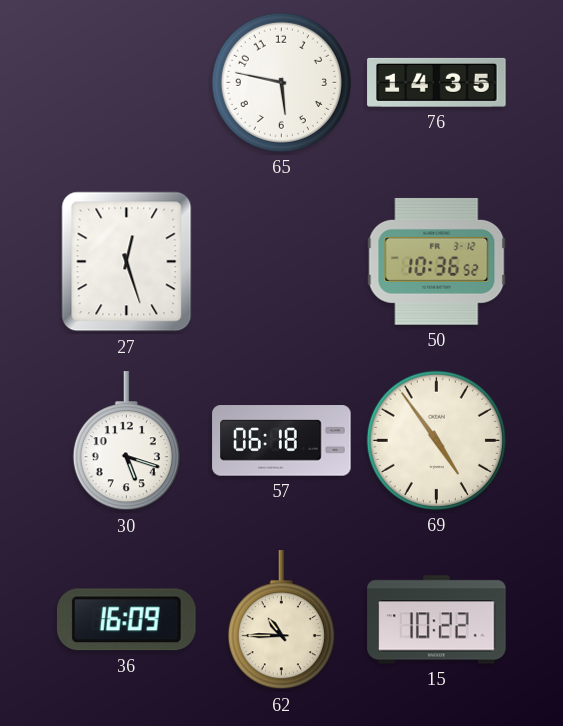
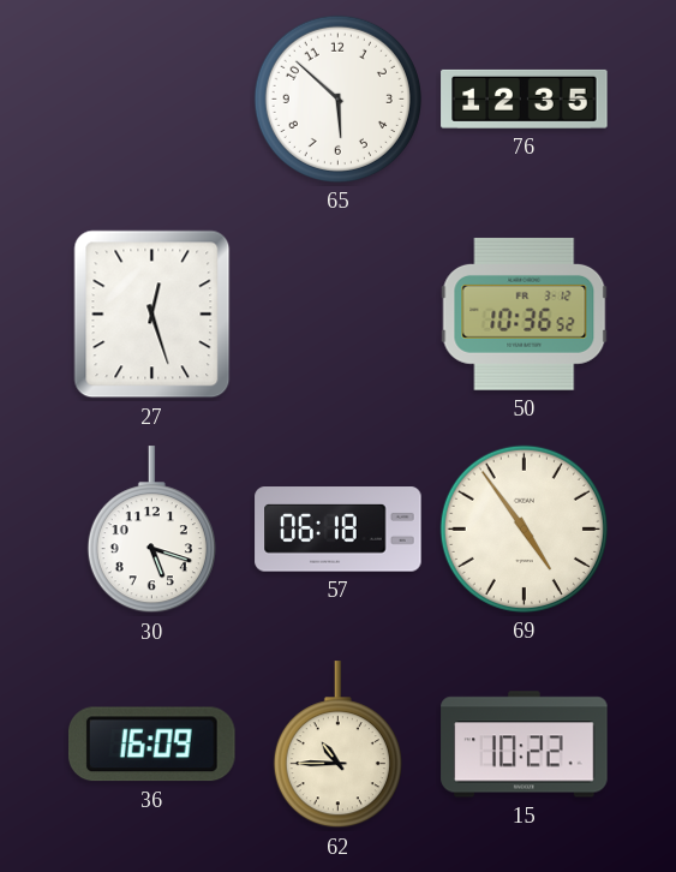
65: 5:47 -> 5:52 (337, 98)
76: 14:35 -> 12:35 (525, 98)
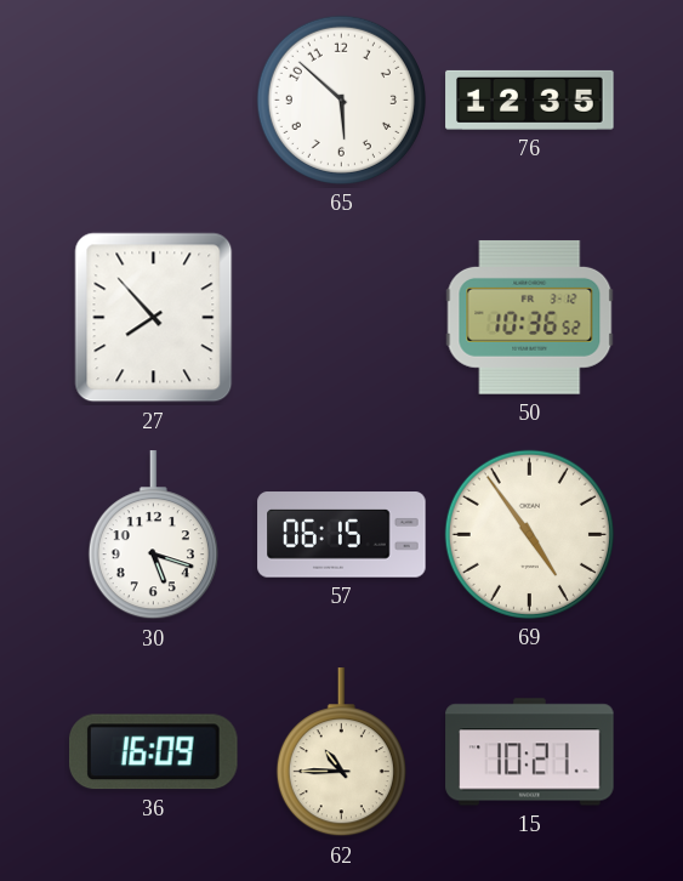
27: 12:27 -> 7:53 (154, 318)
57: 06:18 -> 06:15 (342, 535)
15: 10:22 -> 10:21 (530, 752)
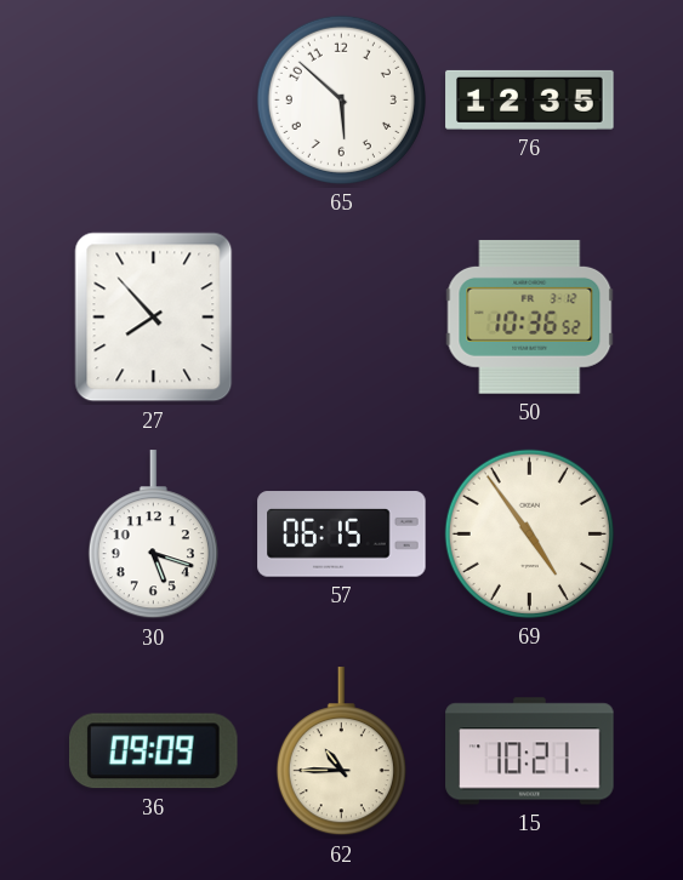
36: 16:09 -> 09:09 (153, 752)
